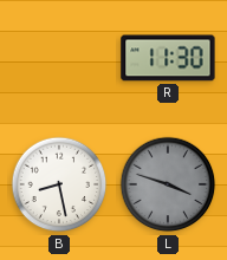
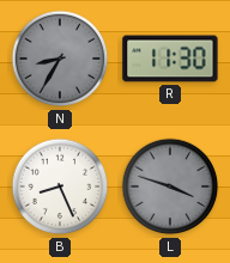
N: none -> 8:35 (60, 59)
B: 8:28 -> 8:26 (60, 186)
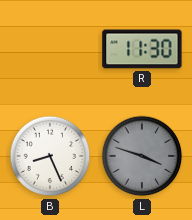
N: 8:35 -> none (60, 59)
